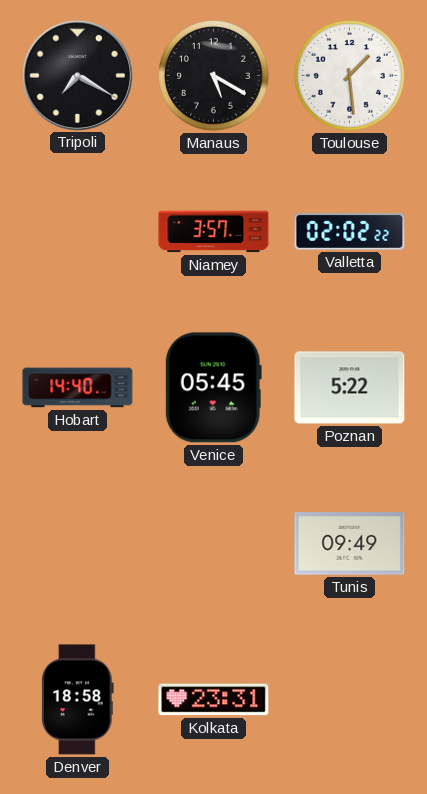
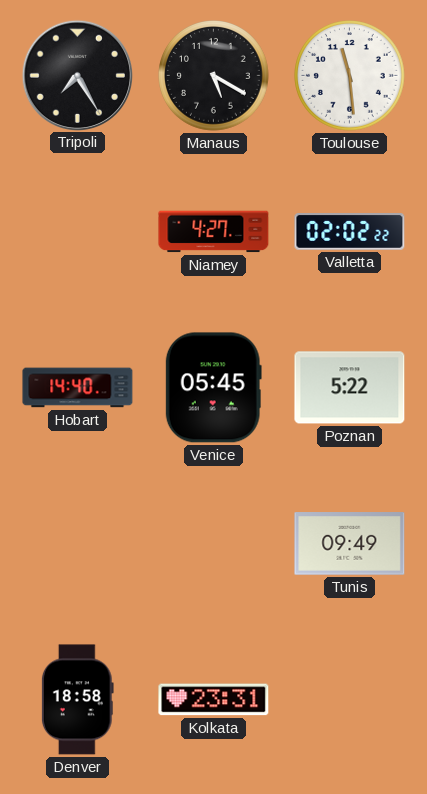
Tripoli: 7:20 -> 7:25 (77, 75)
Toulouse: 1:29 -> 11:29 (350, 76)
Niamey: 3:57 -> 4:27 (214, 232)
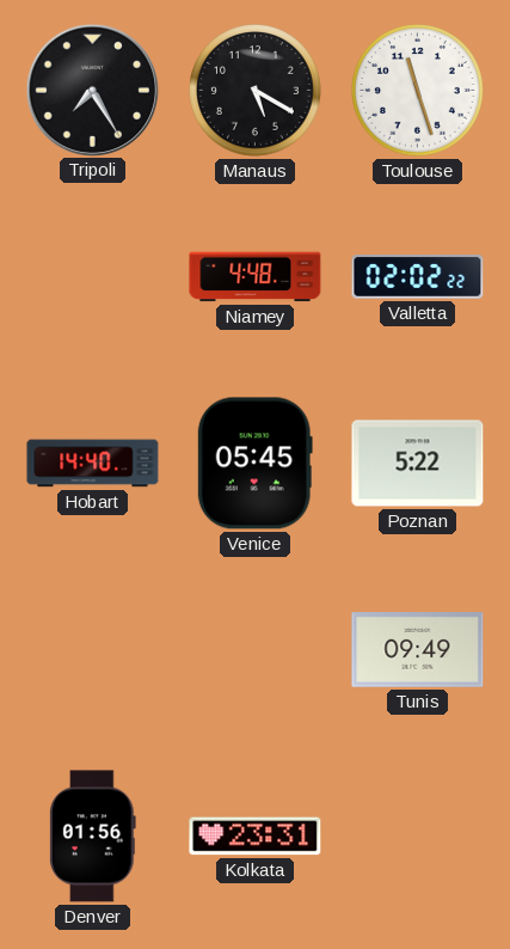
Toulouse: 11:29 -> 11:27 (418, 91)
Niamey: 4:27 -> 4:48 (256, 277)
Denver: 18:58 -> 01:56 (92, 837)
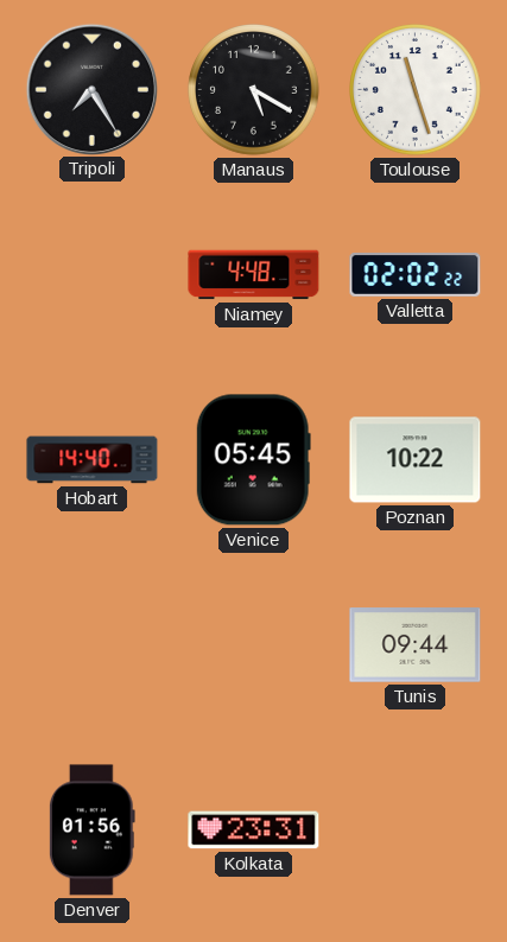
Poznan: 5:22 -> 10:22 (416, 460)
Tunis: 09:49 -> 09:44 (416, 645)
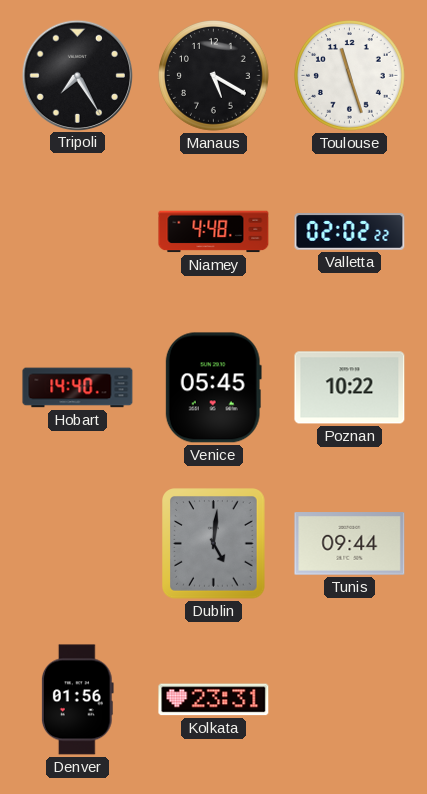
Dublin: none -> 5:01 (214, 544)
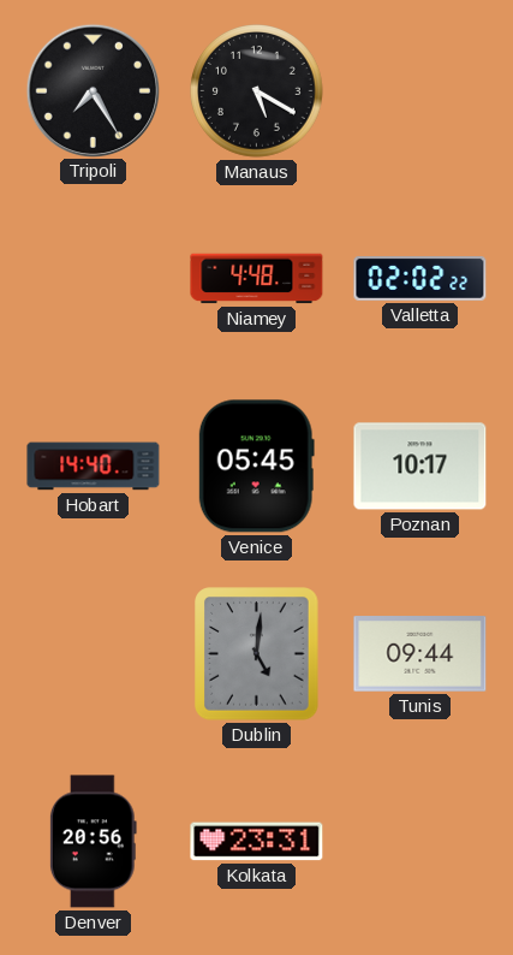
Toulouse: 11:27 -> none (350, 76)
Poznan: 10:22 -> 10:17 (420, 467)
Denver: 01:56 -> 20:56 (93, 842)
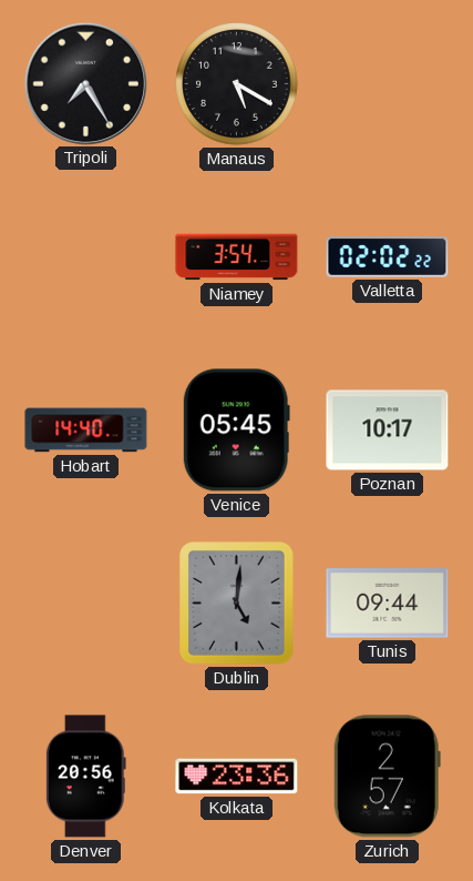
Niamey: 4:48 -> 3:54 (237, 257)
Kolkata: 23:31 -> 23:36 (237, 777)
Zurich: none -> 2:57 (387, 777)
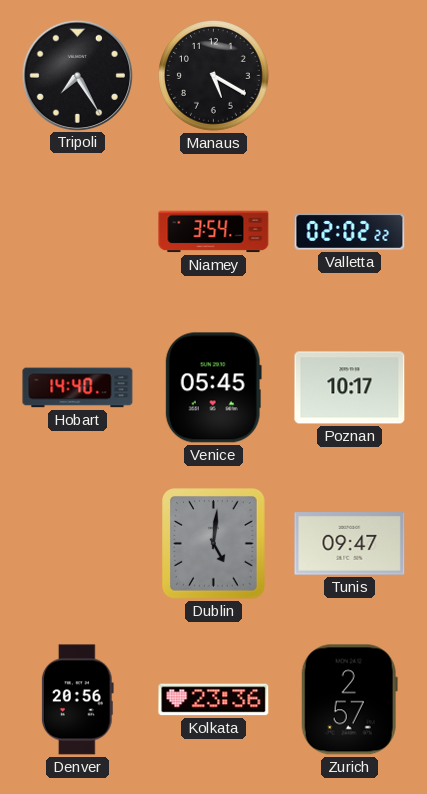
Tunis: 09:44 -> 09:47 (350, 544)
